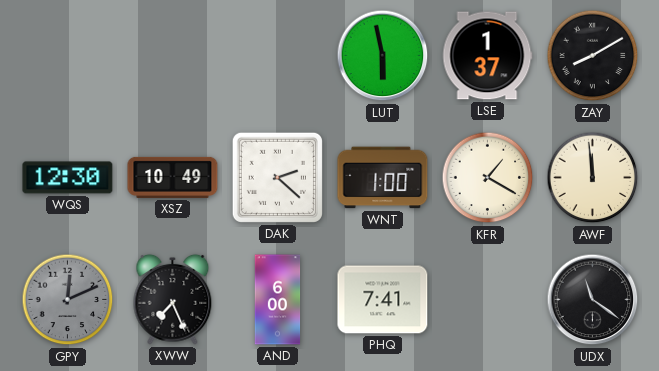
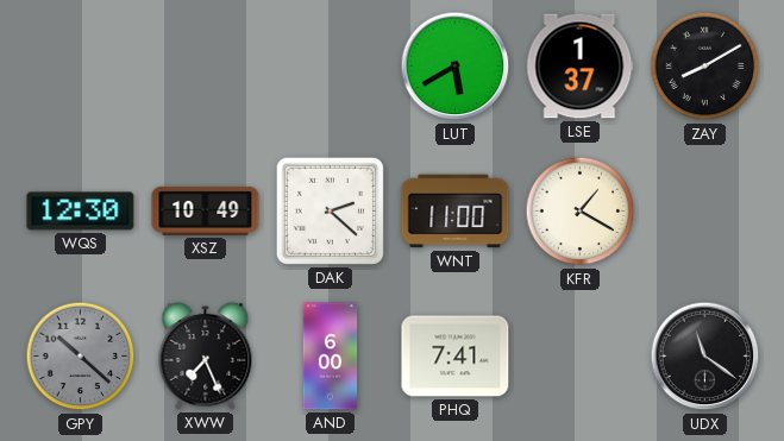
LUT: 5:58 -> 5:40 (456, 67)
WNT: 1:00 -> 11:00 (456, 212)
AWF: 11:59 -> none (593, 178)
GPY: 12:11 -> 10:22 (81, 357)
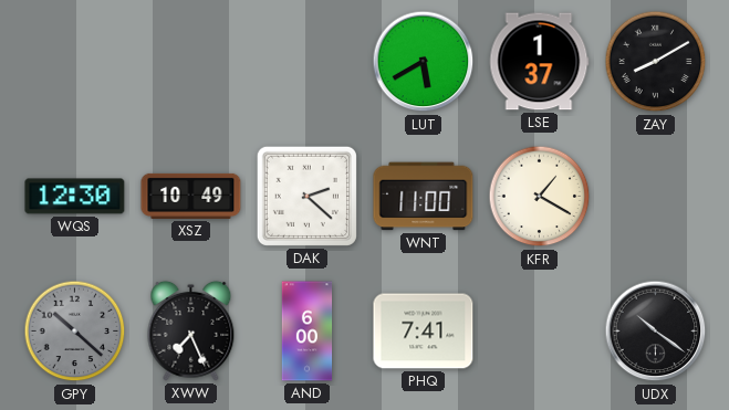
UDX: 11:21 -> 10:21 (656, 332)
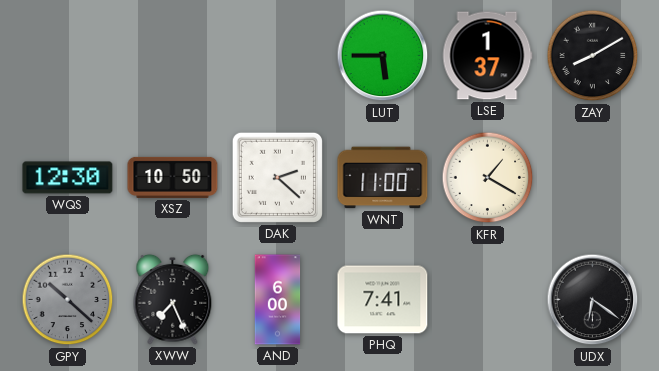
LUT: 5:40 -> 5:45 (383, 56)
XSZ: 10:49 -> 10:50 (173, 177)
UDX: 10:21 -> 6:21 (593, 300)
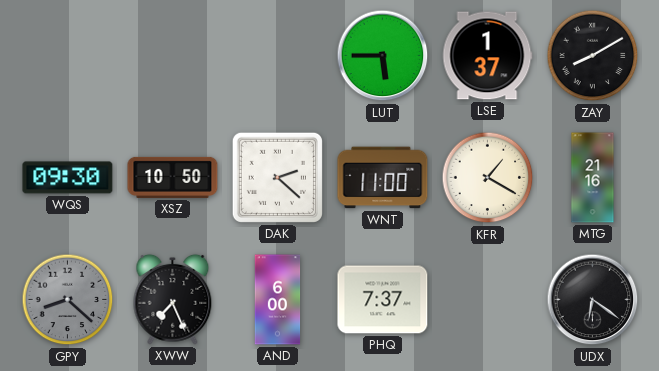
WQS: 12:30 -> 09:30 (68, 178)
MTG: none -> 21:16 (593, 178)
GPY: 10:22 -> 8:22 (68, 300)
PHQ: 7:41 -> 7:37 (383, 300)
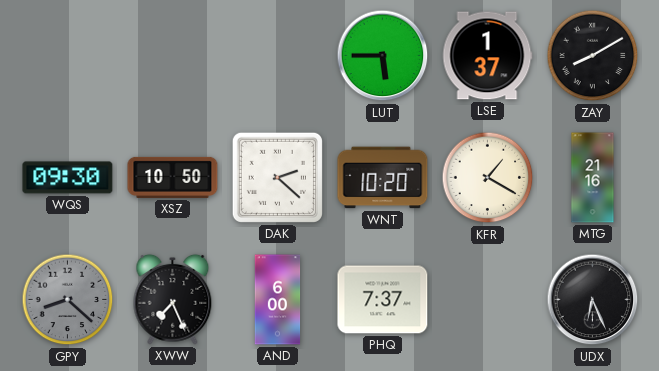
WNT: 11:00 -> 10:20 (383, 178)
UDX: 6:21 -> 6:26 (593, 300)
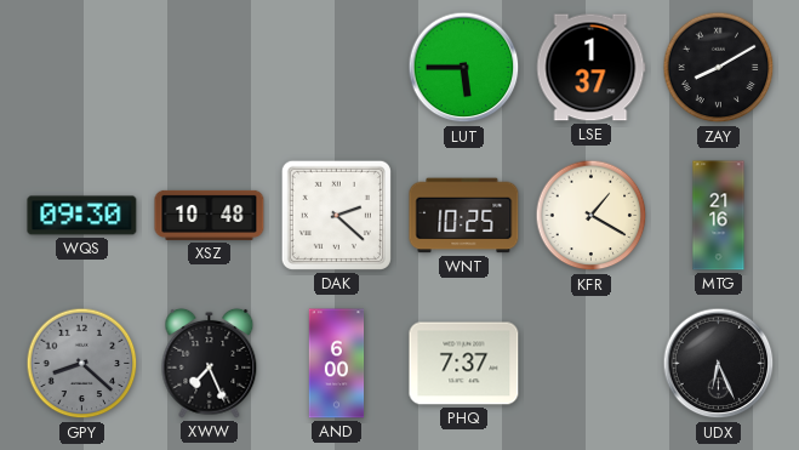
XSZ: 10:50 -> 10:48 (210, 215)
WNT: 10:20 -> 10:25 (464, 216)
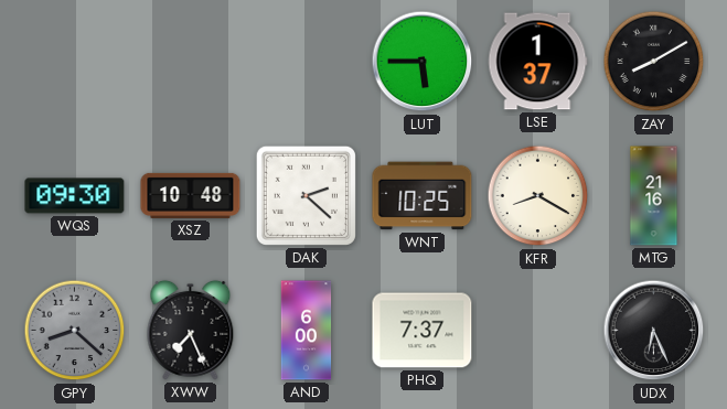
KFR: 1:20 -> 8:20 (538, 196)
